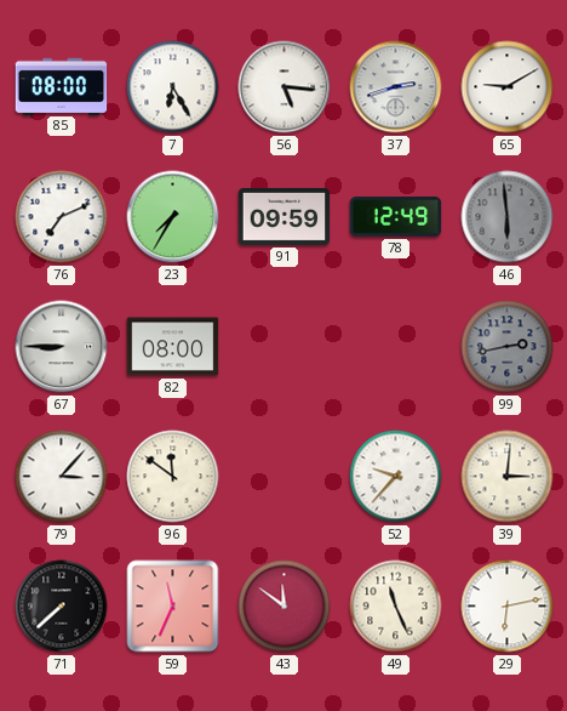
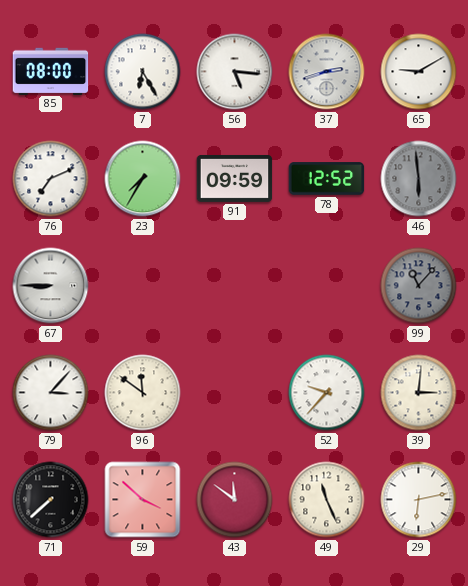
78: 12:49 -> 12:52 (327, 179)
82: 08:00 -> none (173, 347)
99: 2:43 -> 11:07 (419, 286)
59: 11:34 -> 3:52 (143, 500)
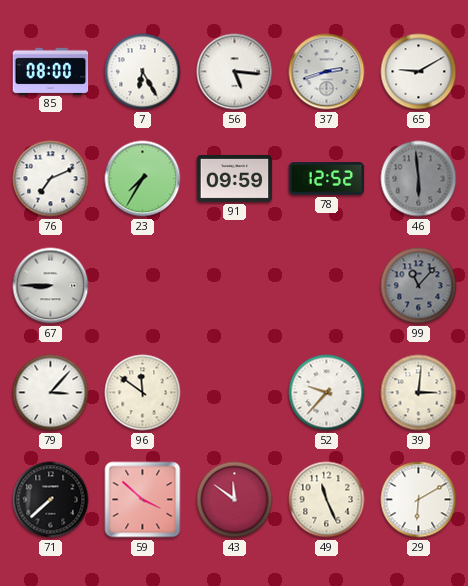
29: 6:13 -> 6:10 (419, 500)
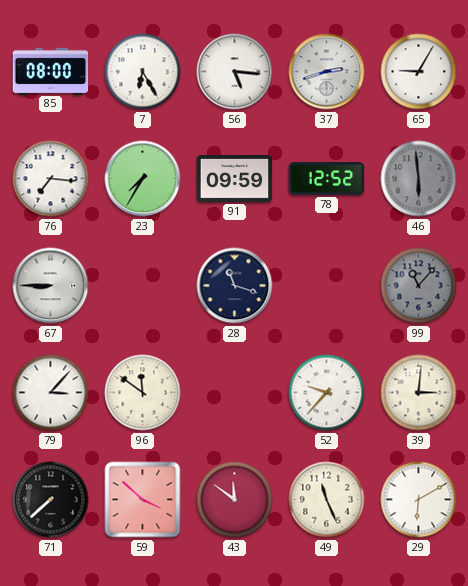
65: 9:10 -> 9:05 (419, 72)
76: 7:11 -> 7:16 (51, 179)
28: none -> 11:18 (235, 286)
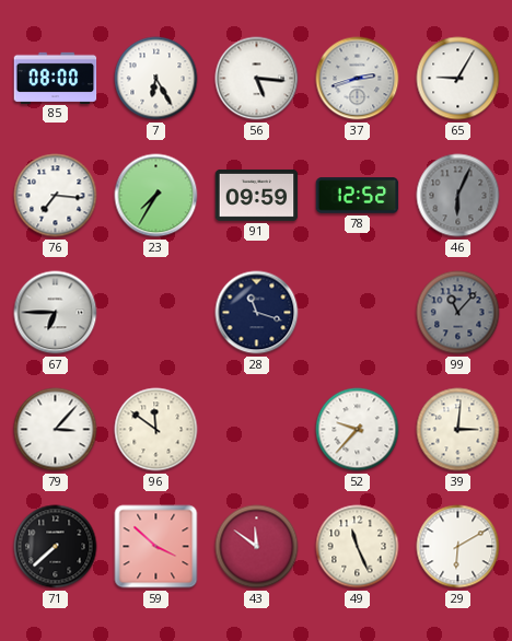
46: 5:59 -> 6:04 (458, 196)
67: 8:45 -> 6:45 (56, 313)
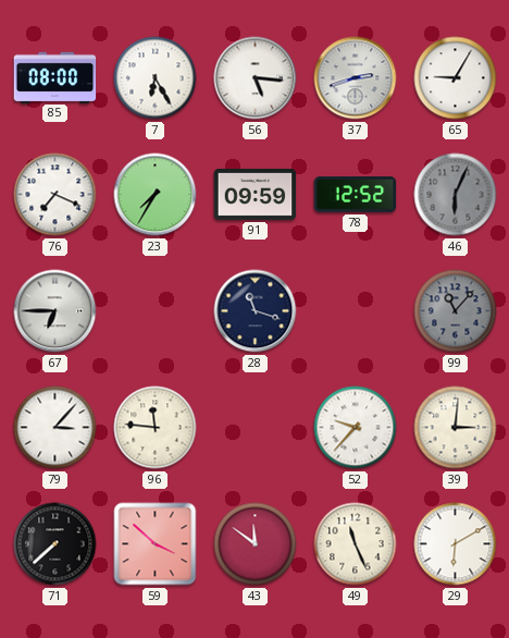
76: 7:16 -> 7:19 (55, 195)
96: 11:51 -> 11:46 (156, 428)
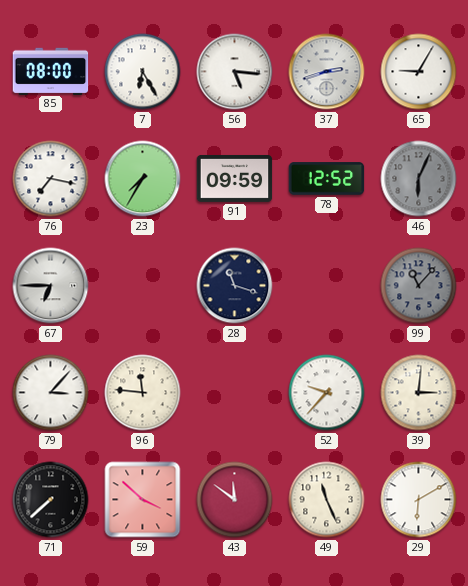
76: 7:19 -> 7:17 (51, 179)
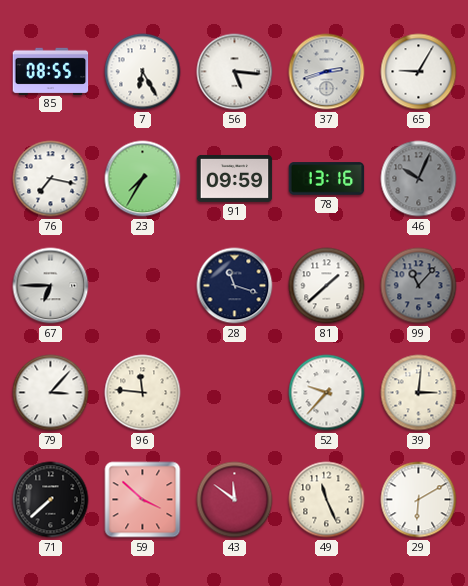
85: 08:00 -> 08:55 (51, 71)
78: 12:52 -> 13:16 (327, 179)
46: 6:04 -> 10:04 (419, 179)
81: none -> 1:38 (327, 286)
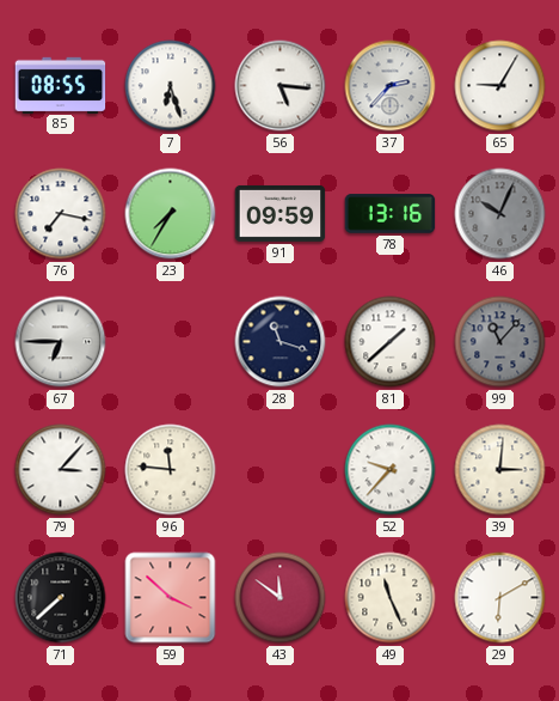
7: 6:25 -> 6:27 (171, 86)
37: 2:42 -> 2:37 (391, 86)
